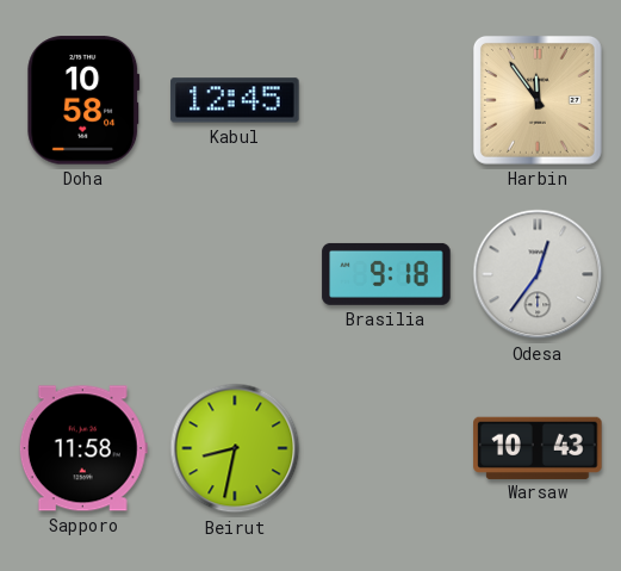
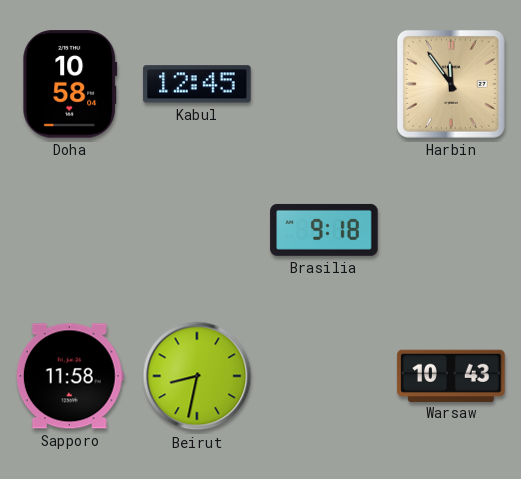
Odesa: 12:36 -> none (538, 274)
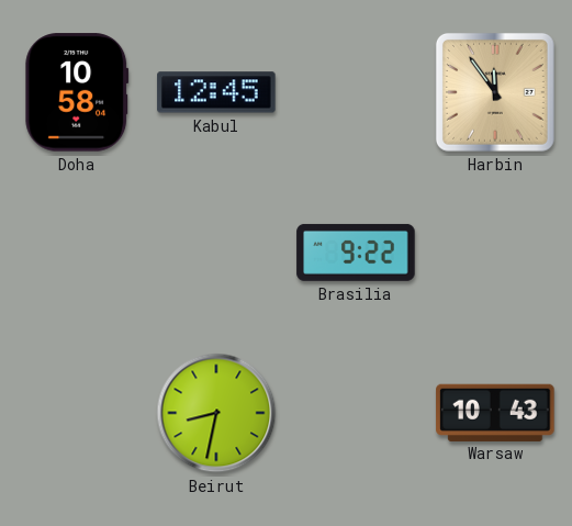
Brasilia: 9:18 -> 9:22 (356, 253)
Sapporo: 11:58 -> none (70, 376)
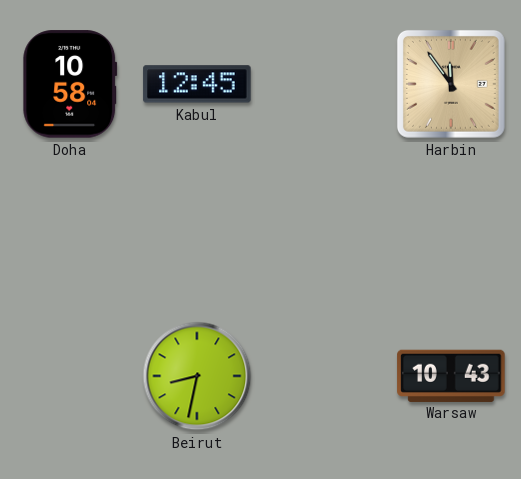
Brasilia: 9:22 -> none (356, 253)
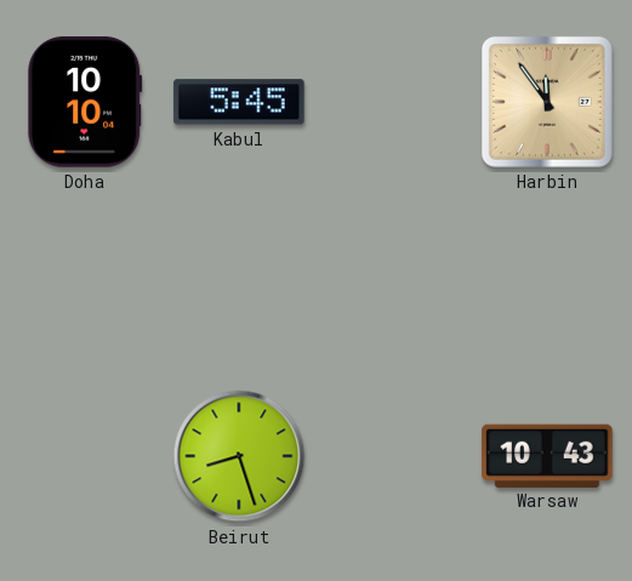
Doha: 10:58 -> 10:10 (85, 102)
Kabul: 12:45 -> 5:45 (239, 102)
Beirut: 8:32 -> 8:27 (239, 456)
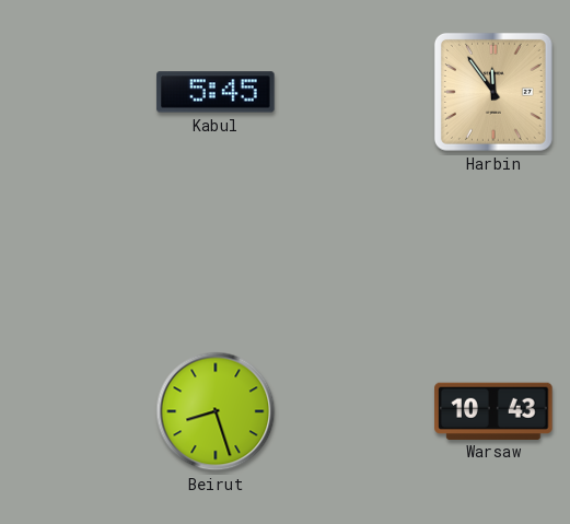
Doha: 10:10 -> none (85, 102)
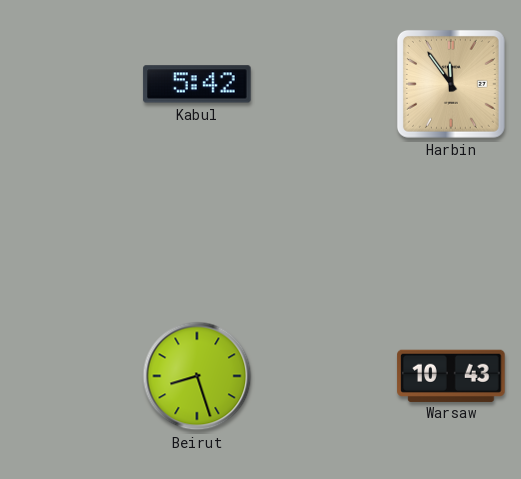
Kabul: 5:45 -> 5:42 (197, 84)
